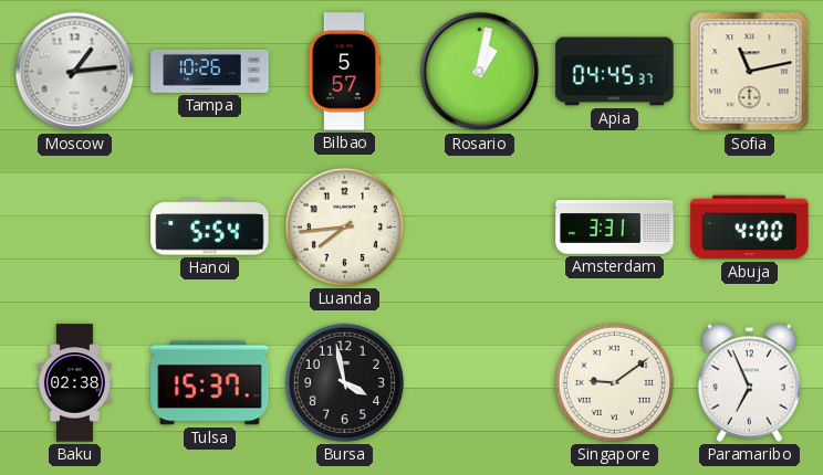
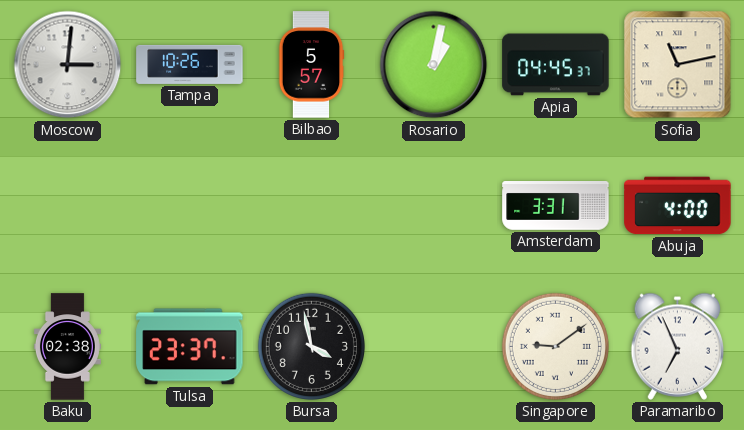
Moscow: 1:14 -> 3:01 (68, 65)
Hanoi: 5:54 -> none (210, 228)
Luanda: 7:44 -> none (344, 226)
Tulsa: 15:37 -> 23:37 (190, 347)
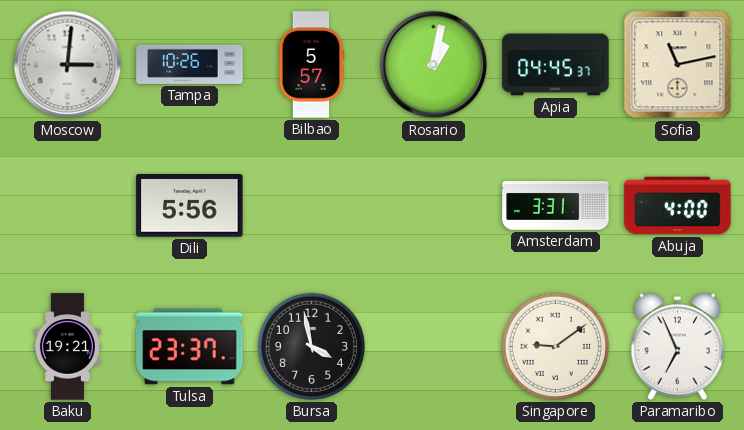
Dili: none -> 5:56 (190, 206)
Baku: 02:38 -> 19:21 (67, 347)
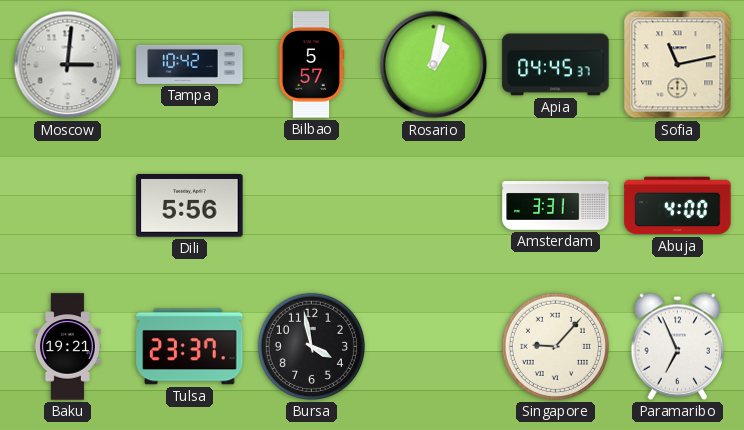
Tampa: 10:26 -> 10:42 (190, 64)
Singapore: 9:09 -> 9:07 (555, 346)
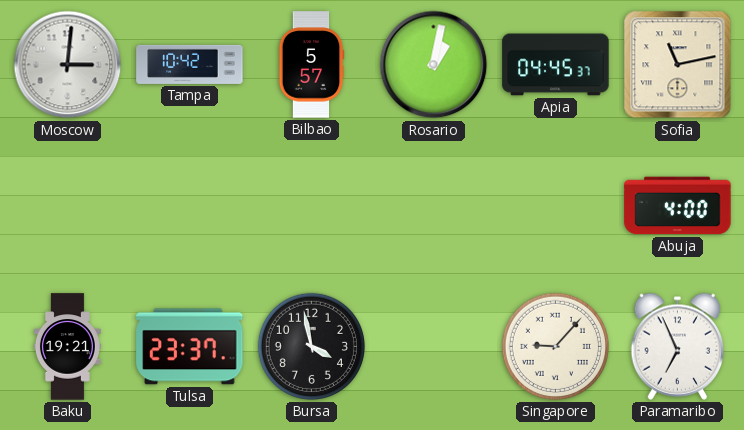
Dili: 5:56 -> none (190, 206)
Amsterdam: 3:31 -> none (556, 206)
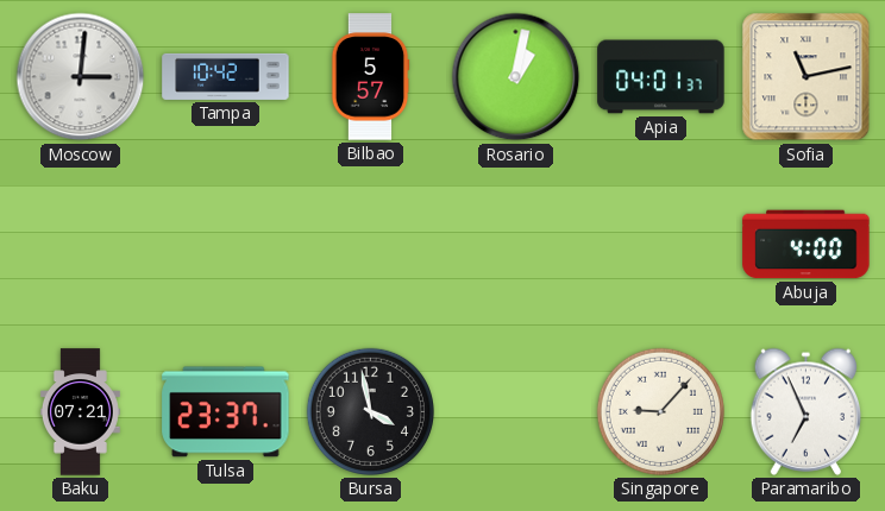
Apia: 04:45 -> 04:01 (661, 77)
Baku: 19:21 -> 07:21 (80, 412)
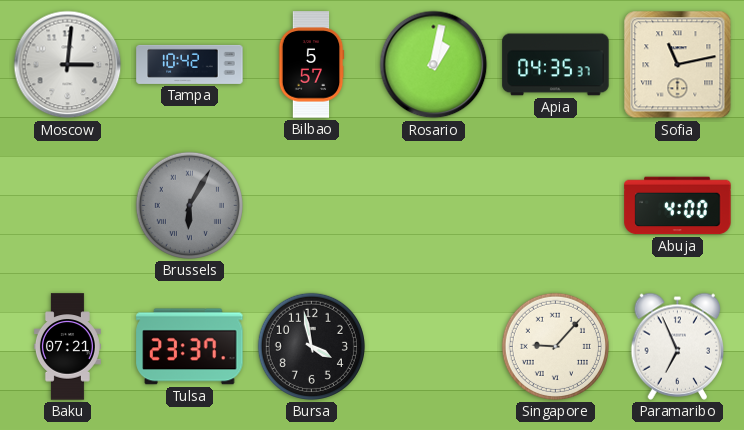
Apia: 04:01 -> 04:35 (556, 65)
Brussels: none -> 6:05 (189, 205)
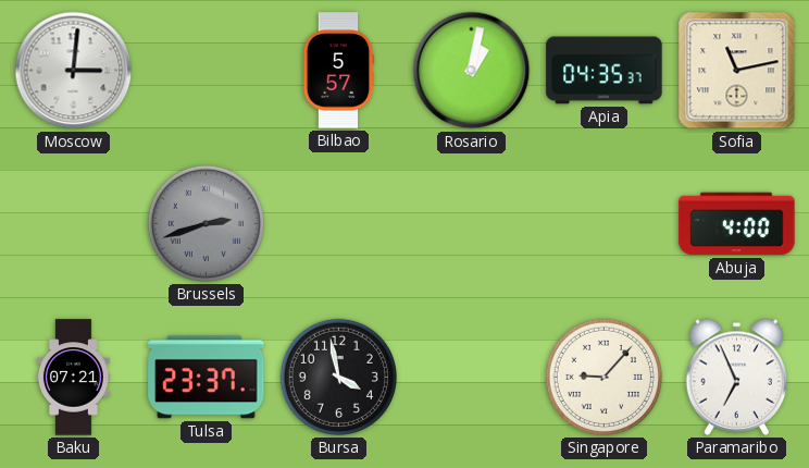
Tampa: 10:42 -> none (190, 64)
Brussels: 6:05 -> 2:42 (206, 223)
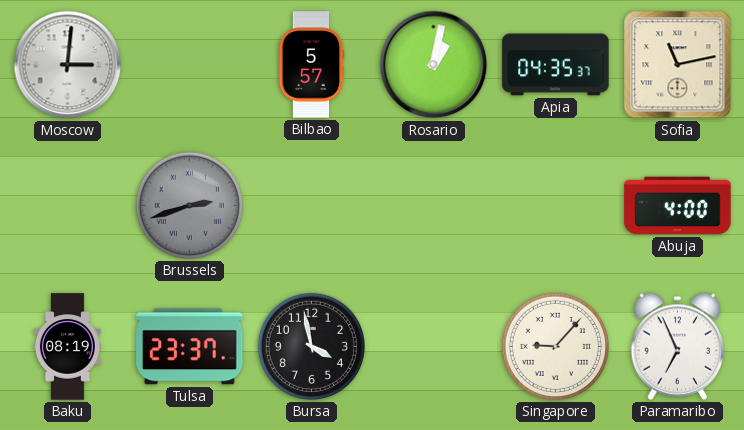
Baku: 07:21 -> 08:19 (67, 347)
